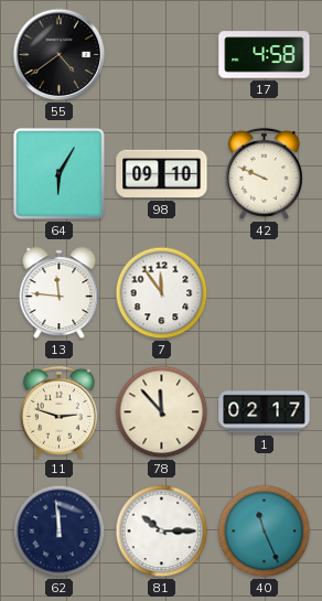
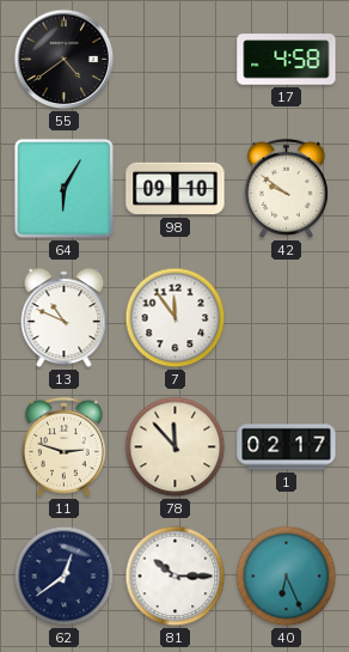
42: 9:49 -> 9:51 (286, 188)
13: 11:46 -> 10:49 (65, 318)
62: 11:59 -> 12:39 (65, 577)
40: 11:26 -> 6:26 (287, 577)
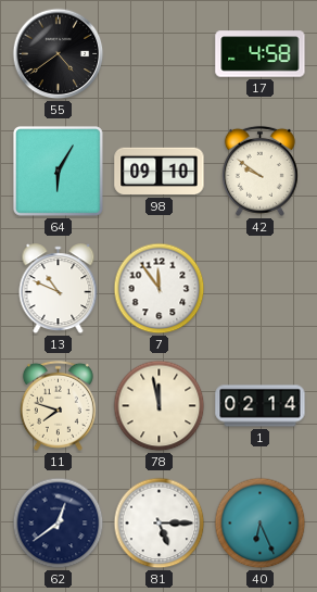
11: 2:48 -> 7:48 (58, 405)
78: 11:53 -> 11:58 (160, 406)
1: 02:17 -> 02:14 (261, 406)
81: 10:15 -> 5:15 (160, 524)
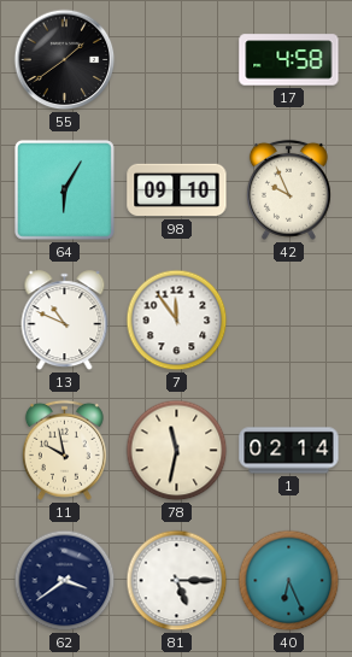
55: 4:39 -> 1:39 (65, 60)
42: 9:51 -> 9:56 (288, 189)
11: 7:48 -> 9:58 (64, 450)
78: 11:58 -> 11:32 (177, 451)
62: 12:39 -> 3:39 (65, 581)
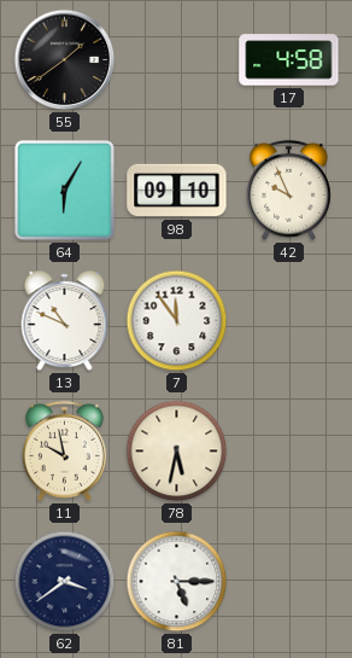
78: 11:32 -> 5:32 (177, 452)
1: 02:14 -> none (289, 451)
40: 6:26 -> none (289, 581)
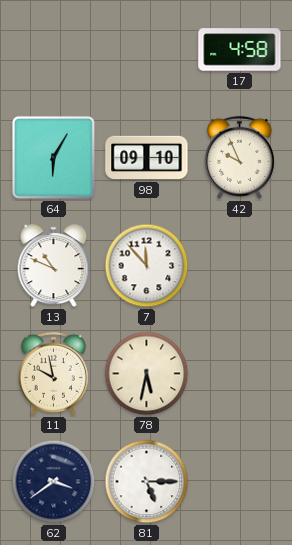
55: 1:39 -> none (65, 60)
7: 11:54 -> 11:53 (147, 266)
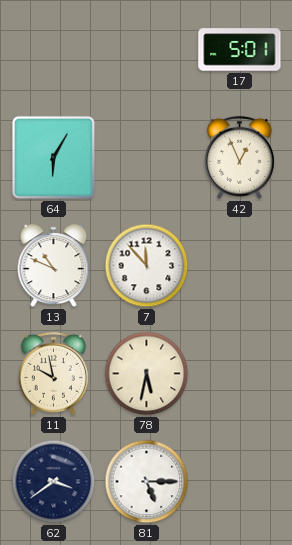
17: 4:58 -> 5:01 (240, 50)
98: 09:10 -> none (147, 158)
42: 9:56 -> 12:56 (239, 157)
